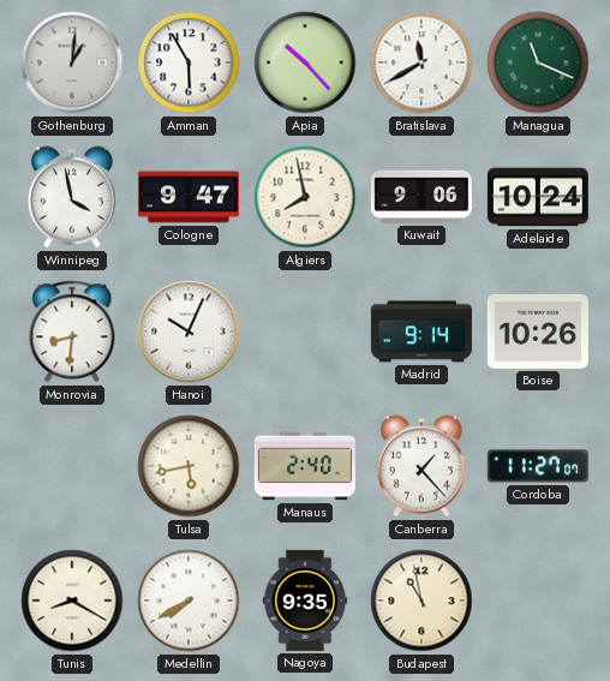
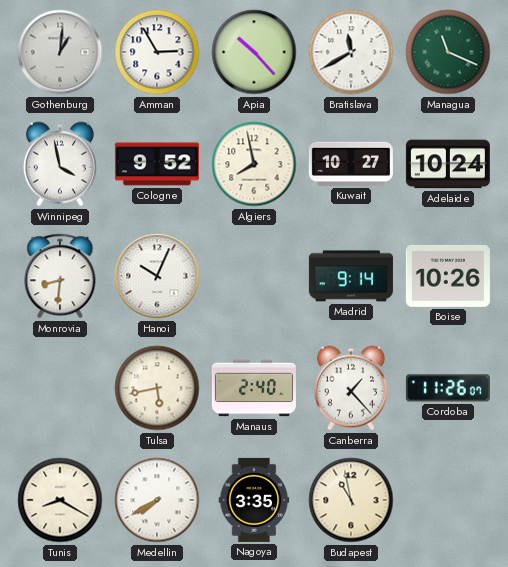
Amman: 5:55 -> 2:55 (157, 52)
Cologne: 9:47 -> 9:52 (157, 164)
Kuwait: 9:06 -> 10:27 (351, 164)
Cordoba: 11:27 -> 11:26 (448, 388)
Nagoya: 9:35 -> 3:35 (254, 500)
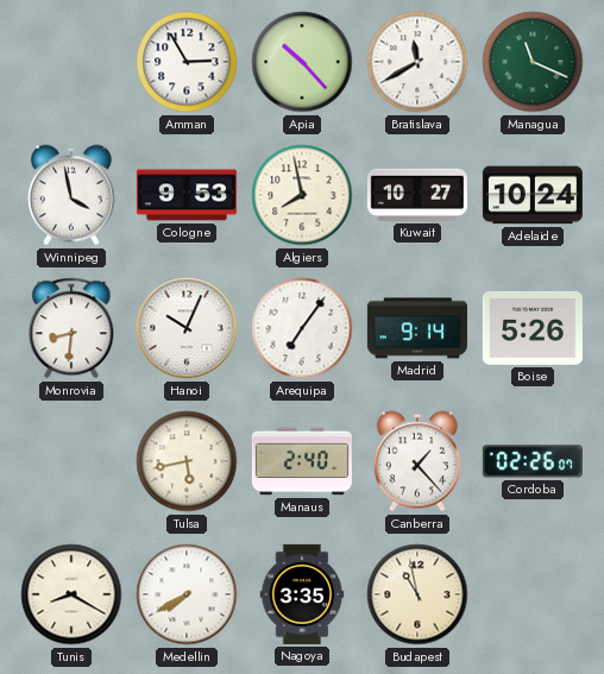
Gothenburg: 1:01 -> none (60, 52)
Cologne: 9:52 -> 9:53 (187, 195)
Arequipa: none -> 7:06 (302, 328)
Boise: 10:26 -> 5:26 (533, 328)
Cordoba: 11:26 -> 02:26 (533, 461)
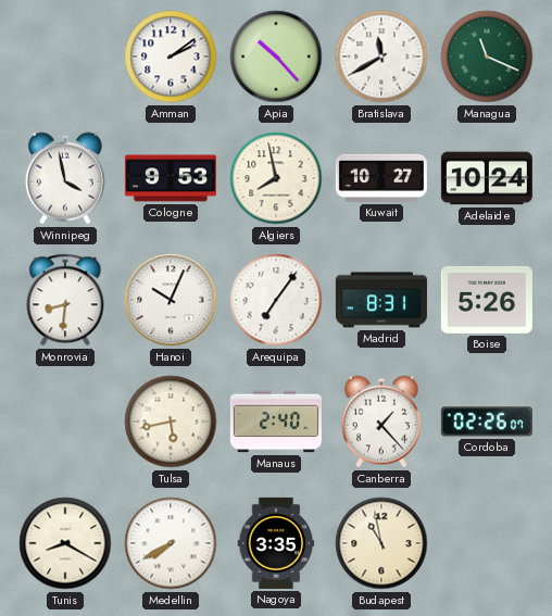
Amman: 2:55 -> 2:09 (171, 56)
Madrid: 9:14 -> 8:31 (381, 300)
